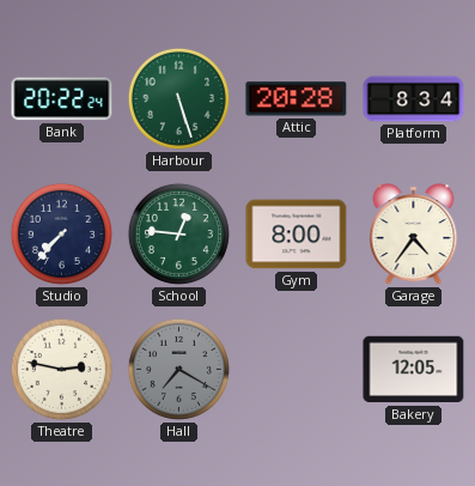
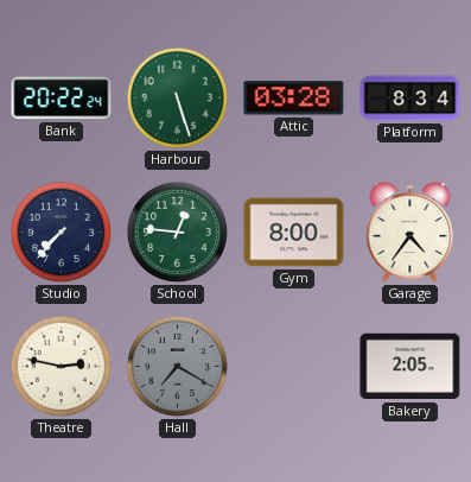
Attic: 20:28 -> 03:28 (294, 99)
Bakery: 12:05 -> 2:05 (410, 367)
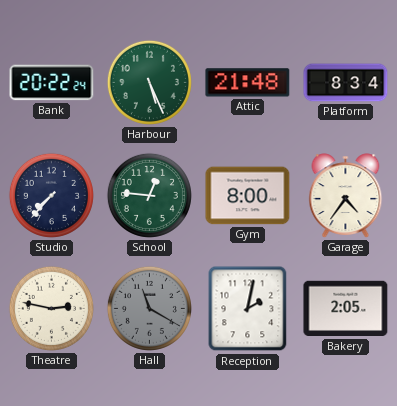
Harbour: 5:27 -> 5:26 (149, 82)
Attic: 03:28 -> 21:48 (248, 83)
Hall: 7:20 -> 11:20 (149, 308)
Reception: none -> 2:02 (248, 309)
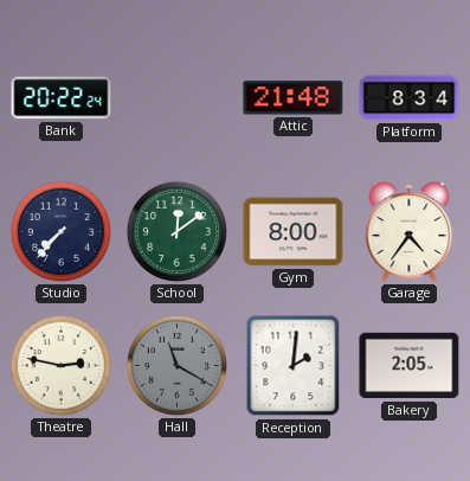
Harbour: 5:26 -> none (149, 82)
School: 12:46 -> 12:09 (176, 231)
Reception: 2:02 -> 2:01 (294, 366)
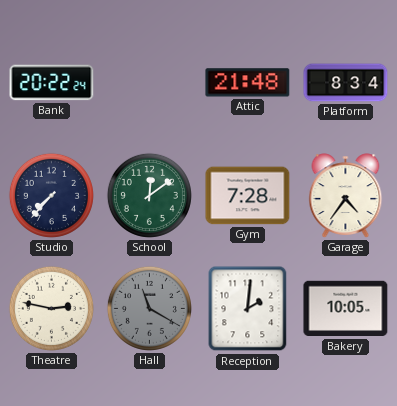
Gym: 8:00 -> 7:28 (248, 196)
Bakery: 2:05 -> 10:05 (346, 309)
